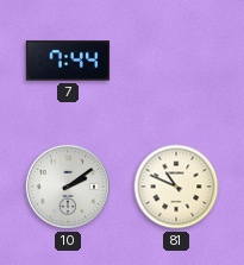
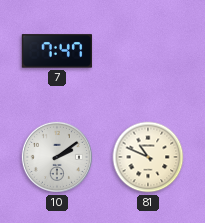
7: 7:44 -> 7:47 (57, 51)
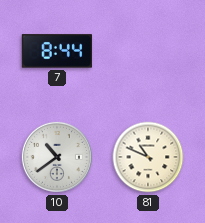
7: 7:47 -> 8:44 (57, 51)
10: 2:09 -> 10:39 (57, 157)
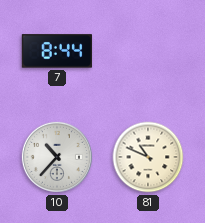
10: 10:39 -> 10:37 (57, 157)
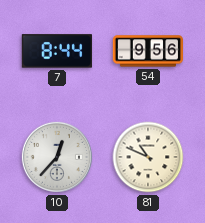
54: none -> 9:56 (147, 51)
10: 10:37 -> 12:37 (57, 157)
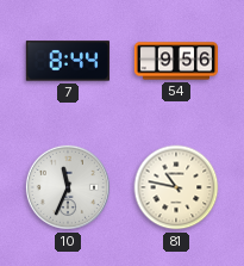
10: 12:37 -> 11:34 (68, 187)
81: 10:49 -> 10:47 (176, 187)
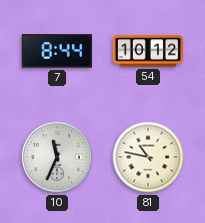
54: 9:56 -> 10:12 (147, 51)
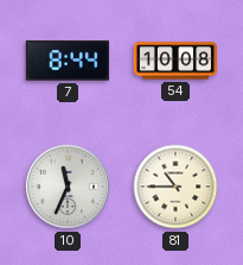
54: 10:12 -> 10:08 (174, 61)
81: 10:47 -> 10:45 (175, 187)
